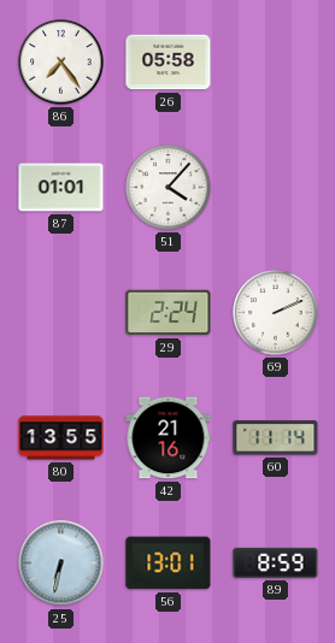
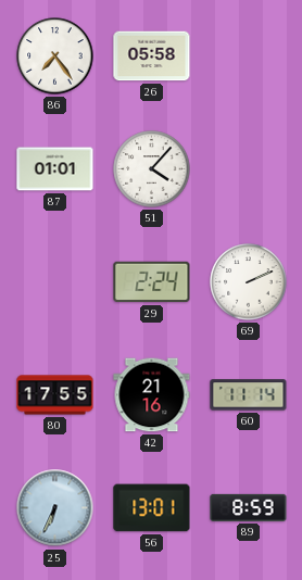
80: 13:55 -> 17:55 (55, 395)
25: 6:32 -> 6:34 (55, 508)
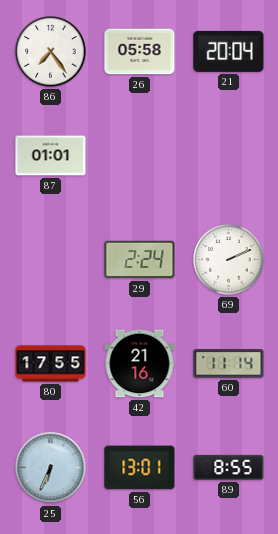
21: none -> 20:04 (229, 51)
51: 4:07 -> none (152, 169)
89: 8:59 -> 8:55 (229, 467)
